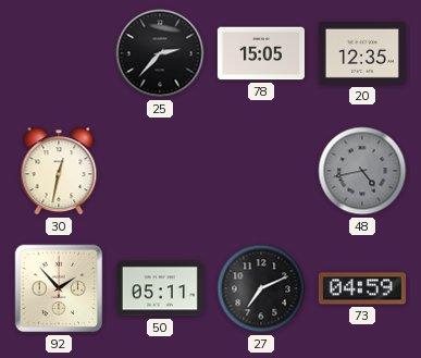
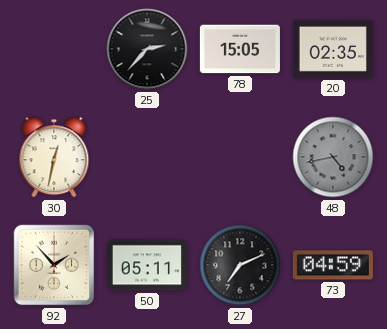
20: 12:35 -> 02:35 (333, 49)
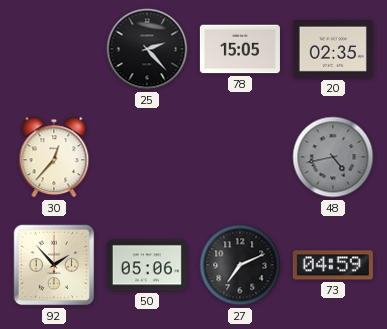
25: 2:37 -> 2:23 (147, 49)
30: 12:32 -> 12:37 (54, 157)
50: 05:11 -> 05:06 (147, 265)
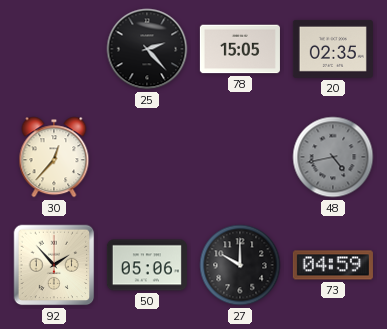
27: 7:11 -> 10:00 (240, 265)
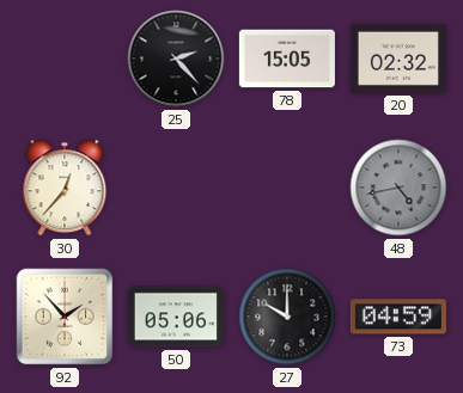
20: 02:35 -> 02:32 (398, 59)
